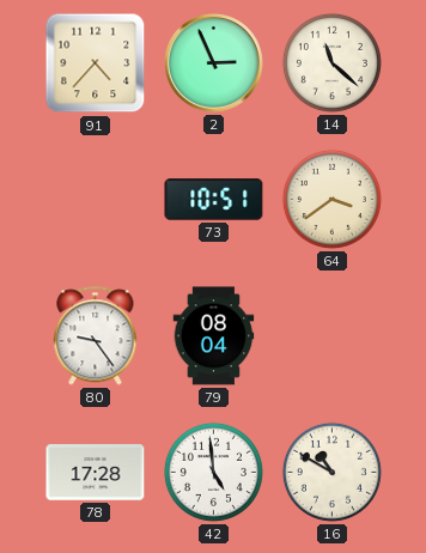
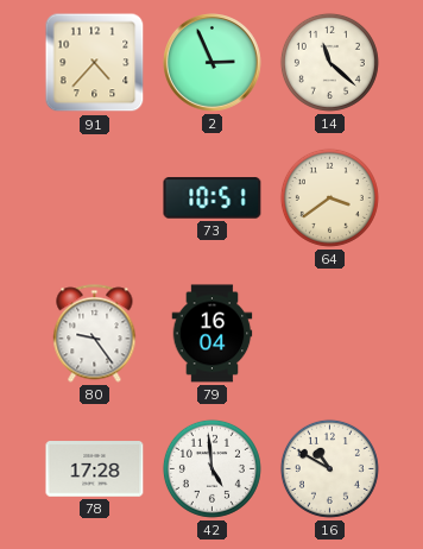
79: 08:04 -> 16:04 (213, 334)
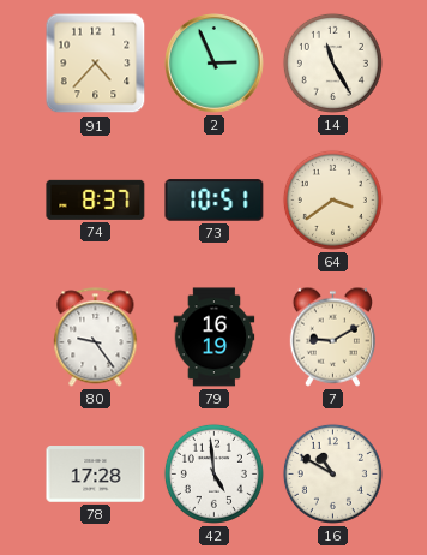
14: 11:22 -> 11:25 (332, 62)
74: none -> 8:37 (96, 199)
79: 16:04 -> 16:19 (215, 338)
7: none -> 9:10 (332, 336)
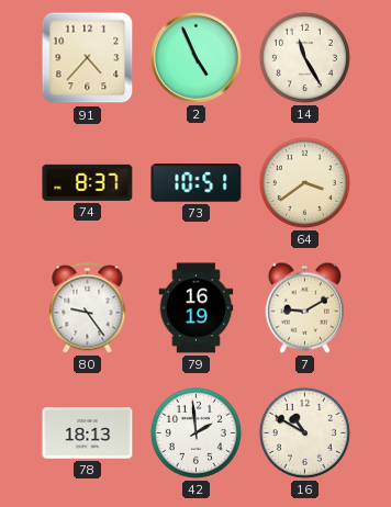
2: 2:56 -> 4:56 (197, 58)
78: 17:28 -> 18:13 (88, 433)
42: 4:59 -> 1:59 (195, 432)
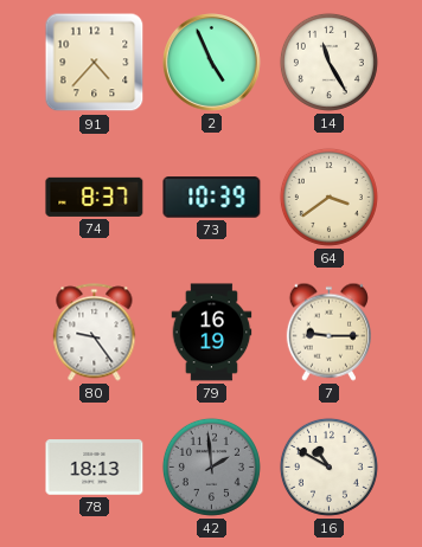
73: 10:51 -> 10:39 (212, 198)
7: 9:10 -> 9:15 (328, 332)
42 dial: white -> grey (211, 466)
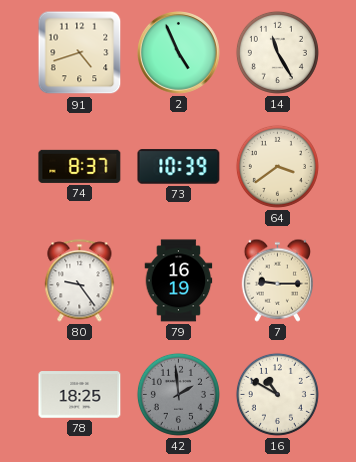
91: 4:37 -> 4:42 (80, 53)
78: 18:13 -> 18:25 (80, 395)
